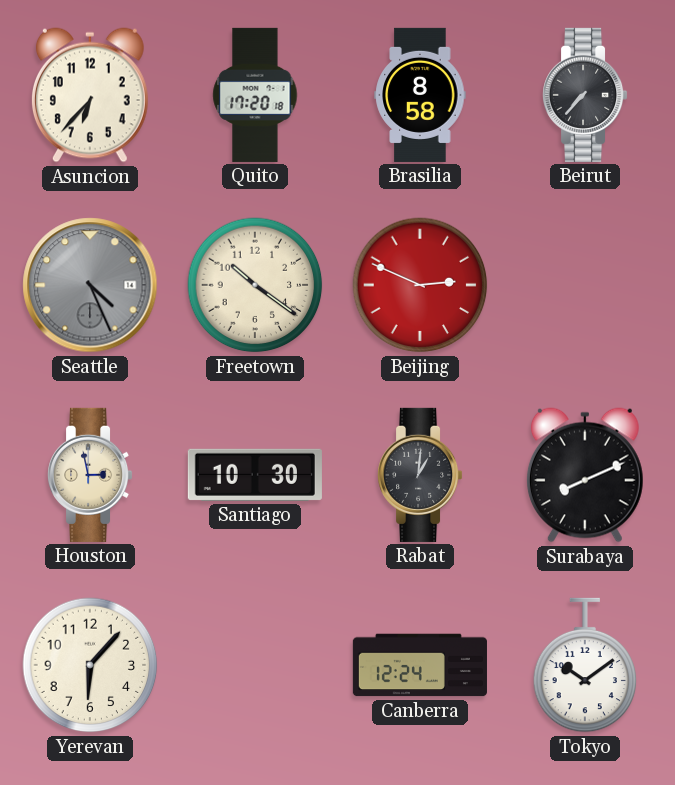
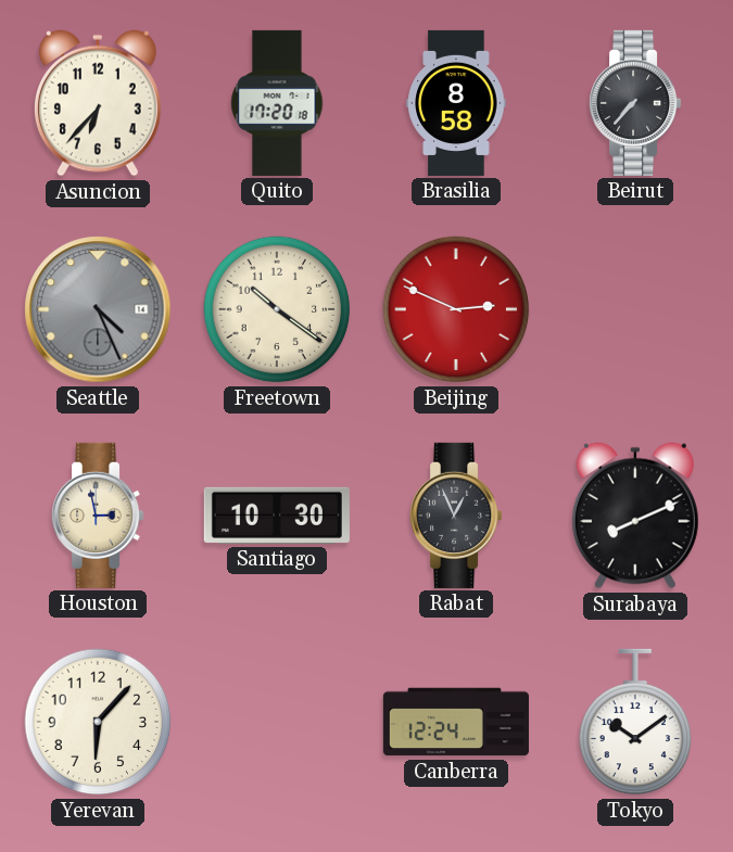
Rabat: 1:01 -> 12:56 (457, 516)
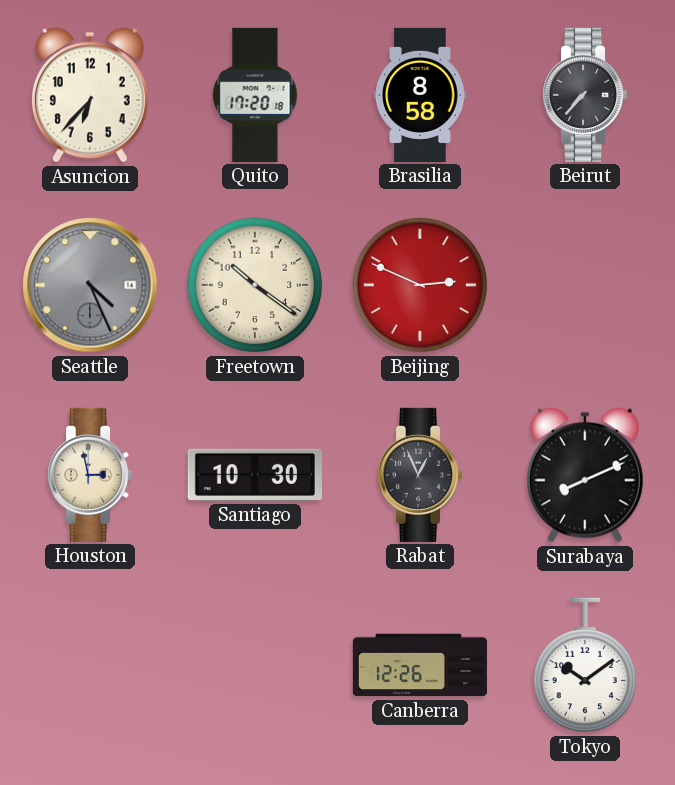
Yerevan: 6:07 -> none (98, 722)
Canberra: 12:24 -> 12:26 (420, 665)
